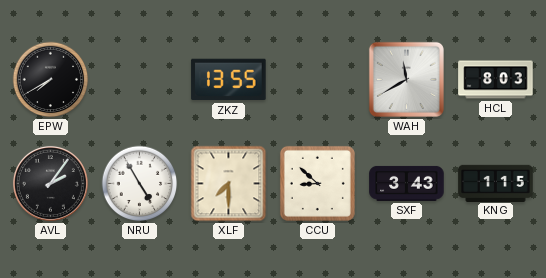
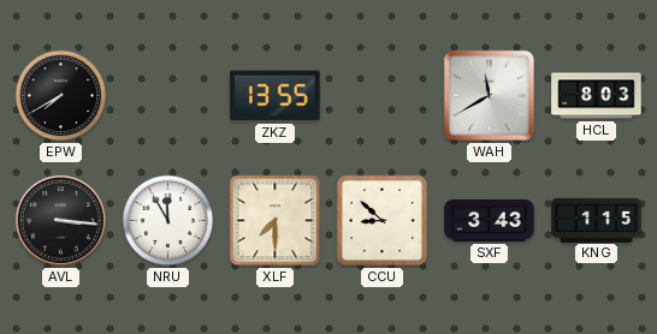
AVL: 2:06 -> 3:16 (60, 220)
NRU: 4:55 -> 11:55 (168, 221)
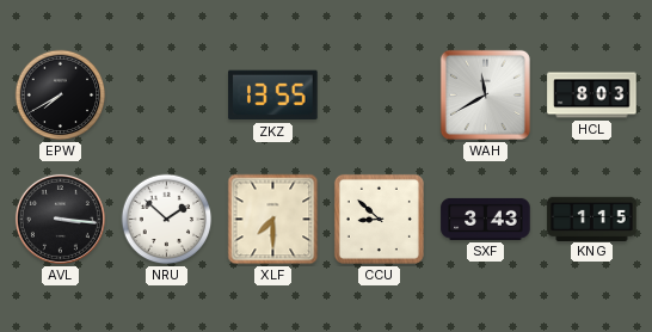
NRU: 11:55 -> 1:52 (167, 220)
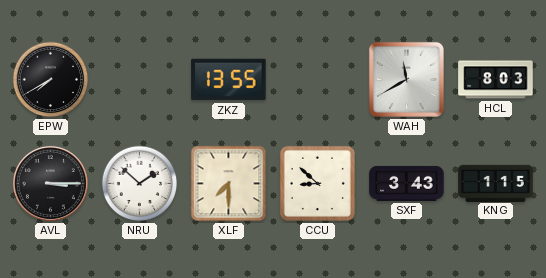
AVL: 3:16 -> 3:15 (50, 183)
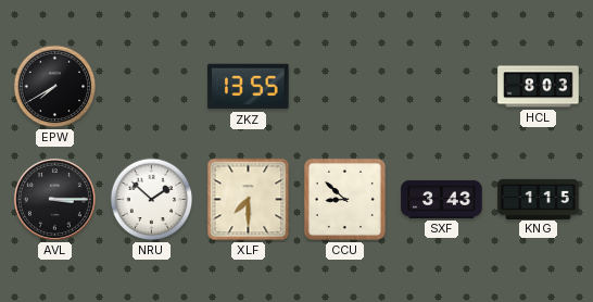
WAH: 11:40 -> none (406, 79)
